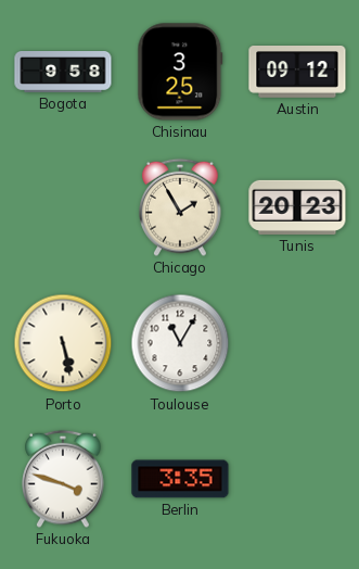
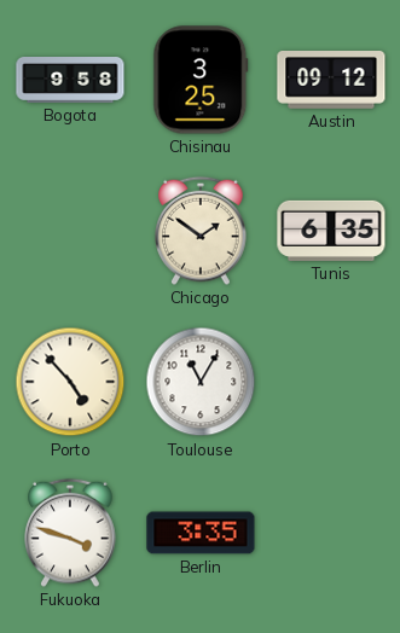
Chicago: 1:55 -> 1:51 (201, 231)
Tunis: 20:23 -> 6:35 (331, 231)
Porto: 5:28 -> 4:53 (70, 382)
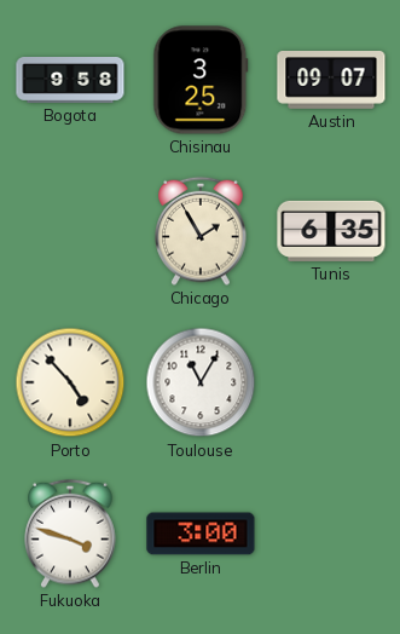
Austin: 09:12 -> 09:07 (331, 81)
Chicago: 1:51 -> 1:55 (201, 231)
Berlin: 3:35 -> 3:00 (201, 534)
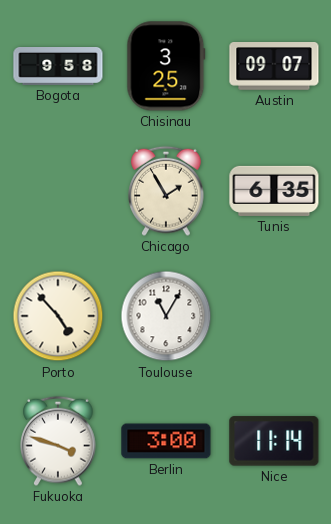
Nice: none -> 11:14 (274, 441)
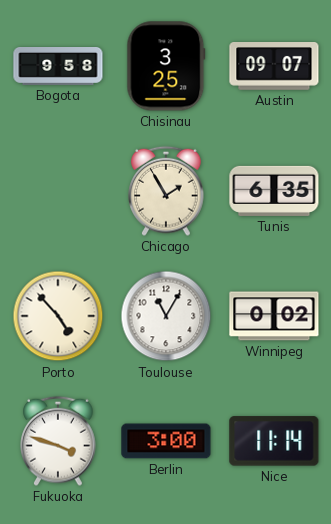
Winnipeg: none -> 0:02 (274, 316)
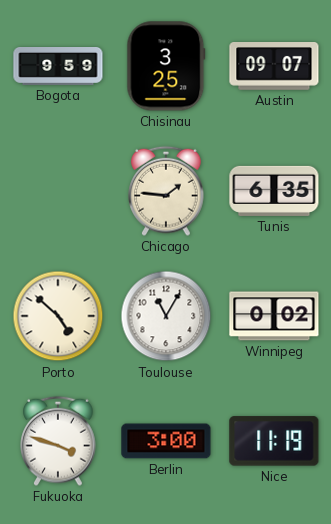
Bogota: 9:58 -> 9:59 (58, 67)
Chicago: 1:55 -> 1:46 (166, 191)
Porto: 4:53 -> 4:52 (58, 316)
Nice: 11:14 -> 11:19 (274, 441)
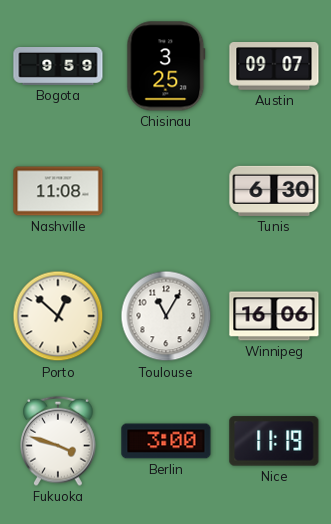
Nashville: none -> 11:08 (58, 191)
Chicago: 1:46 -> none (166, 191)
Tunis: 6:35 -> 6:30 (274, 191)
Porto: 4:52 -> 12:52 (58, 316)
Winnipeg: 0:02 -> 16:06 (274, 316)
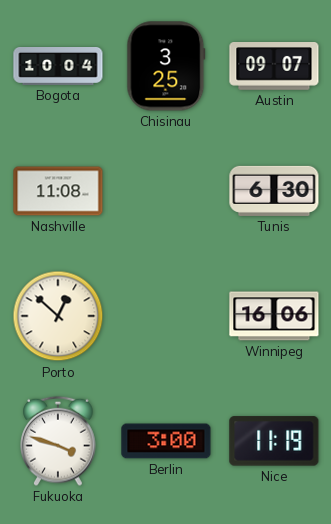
Bogota: 9:59 -> 10:04 (58, 67)
Toulouse: 11:05 -> none (166, 316)
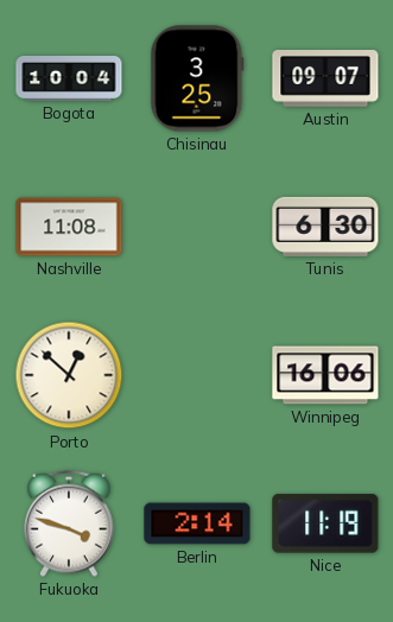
Berlin: 3:00 -> 2:14 (197, 523)
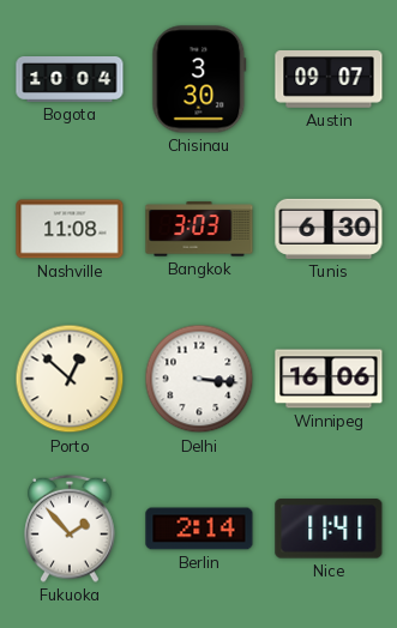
Chisinau: 3:25 -> 3:30 (199, 79)
Bangkok: none -> 3:03 (199, 229)
Delhi: none -> 3:16 (199, 379)
Fukuoka: 3:48 -> 1:53 (70, 529)
Nice: 11:19 -> 11:41 (329, 529)
